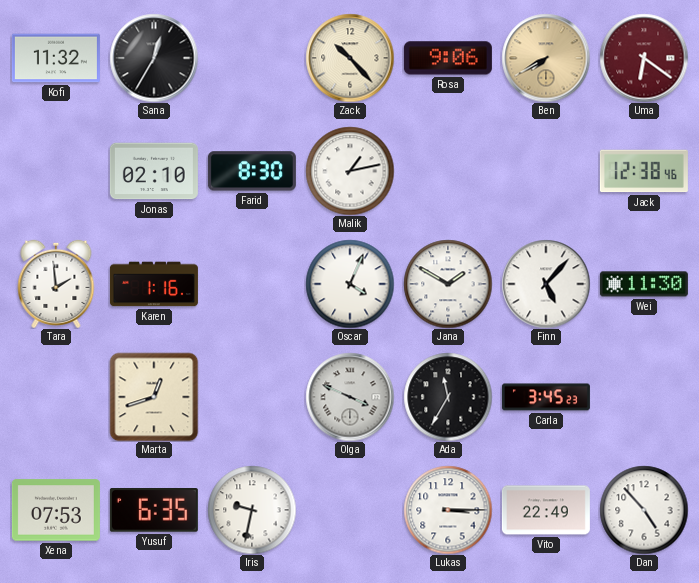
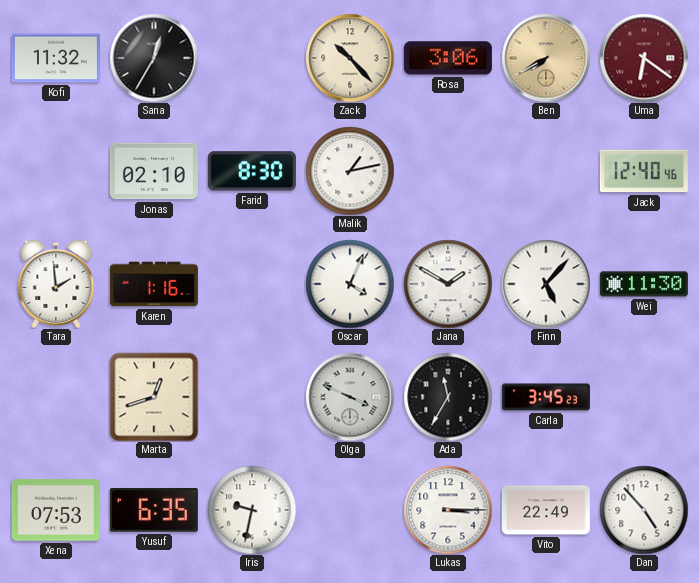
Rosa: 9:06 -> 3:06 (448, 58)
Jack: 12:38 -> 12:40 (644, 171)
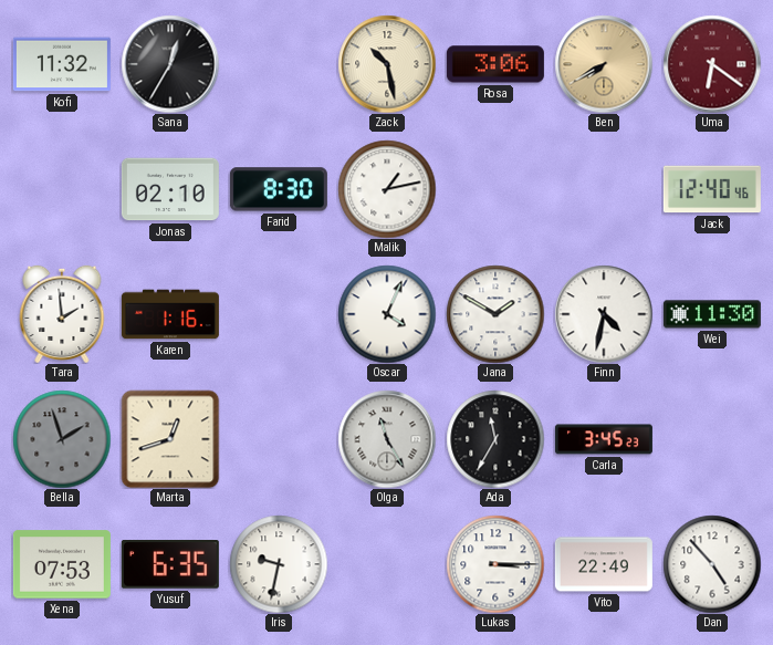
Zack: 10:23 -> 10:28 (387, 64)
Finn: 5:07 -> 4:32 (604, 314)
Bella: none -> 1:57 (62, 439)
Olga: 3:49 -> 11:25 (387, 439)
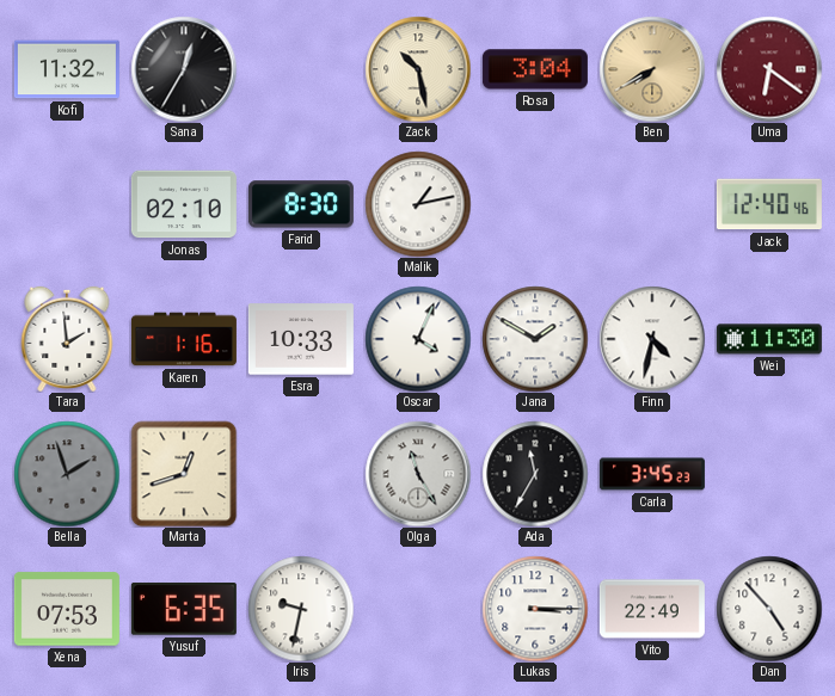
Rosa: 3:06 -> 3:04 (535, 69)
Esra: none -> 10:33 (301, 339)
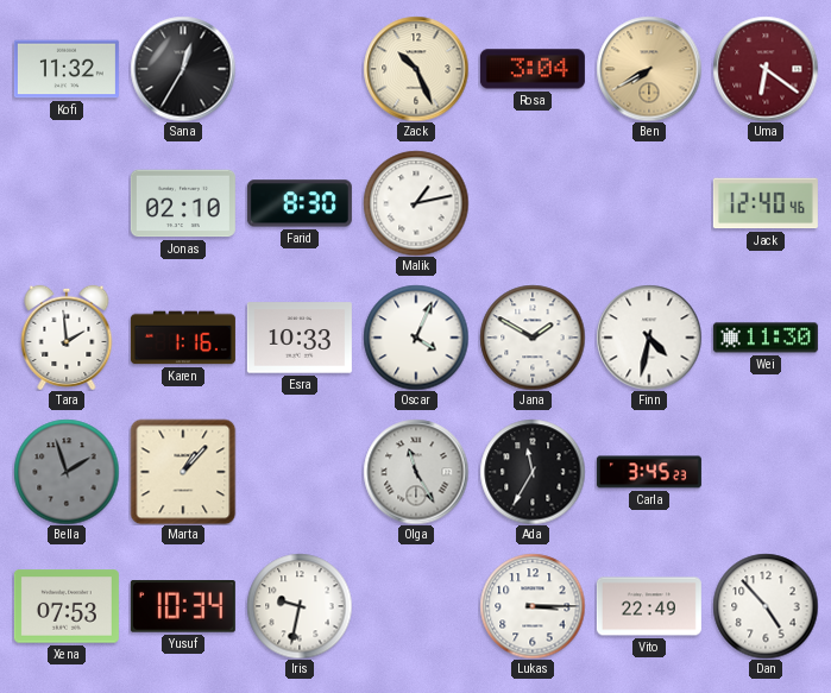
Zack: 10:28 -> 10:26 (416, 69)
Marta: 12:42 -> 1:07 (183, 472)
Yusuf: 6:35 -> 10:34 (183, 607)
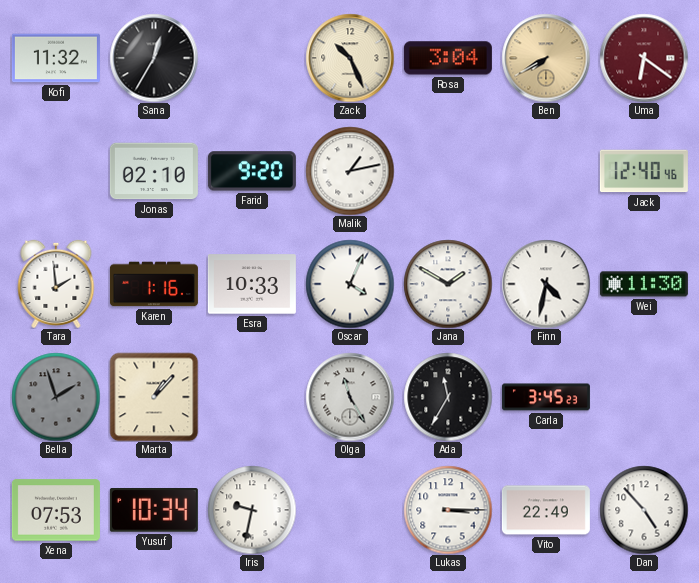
Farid: 8:30 -> 9:20 (252, 171)
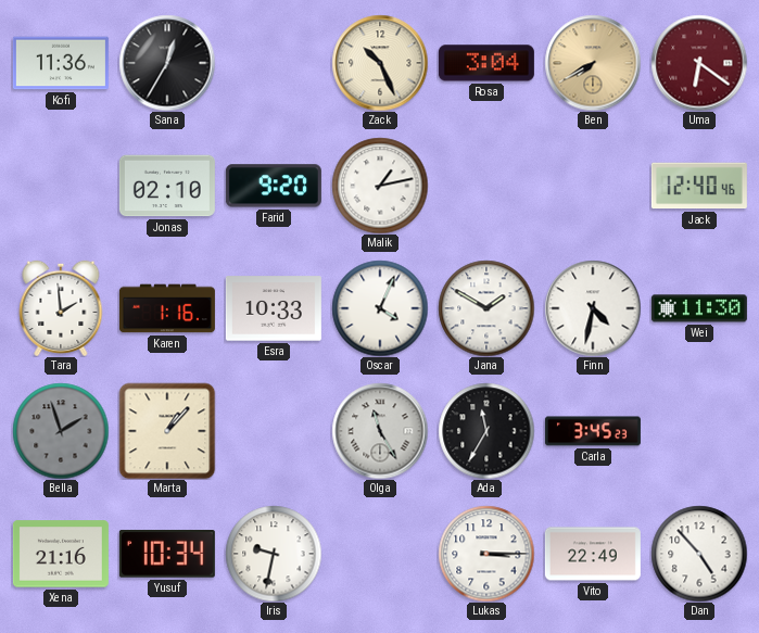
Kofi: 11:32 -> 11:36 (61, 63)
Xena: 07:53 -> 21:16 (61, 554)
